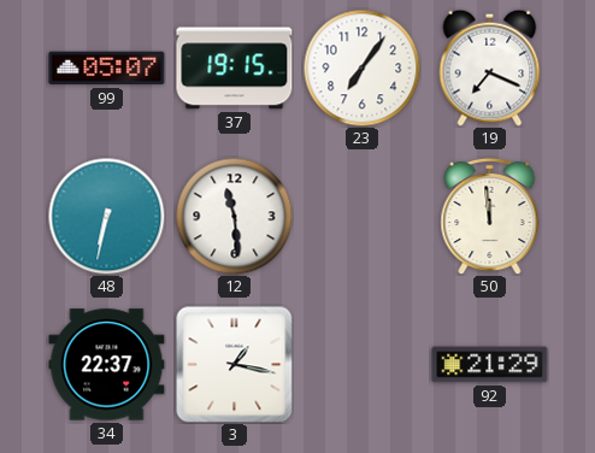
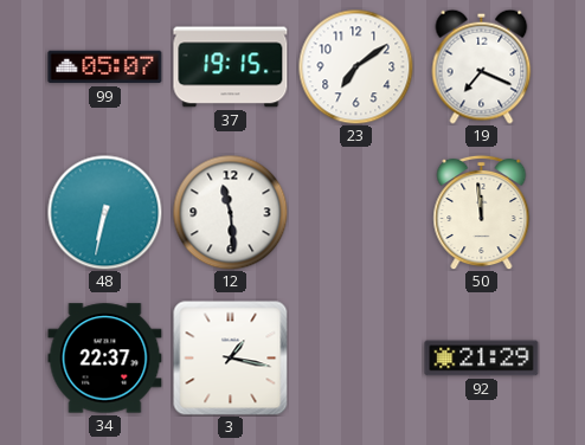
23: 7:06 -> 7:09 (355, 66)
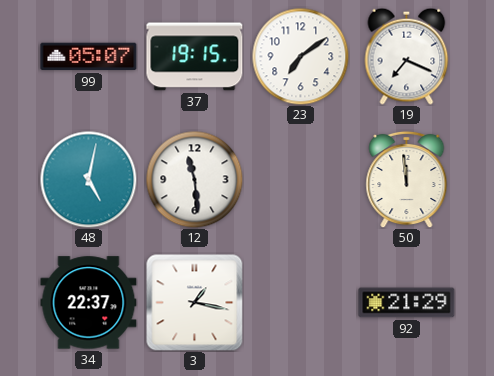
48: 6:32 -> 5:02 (88, 179)
